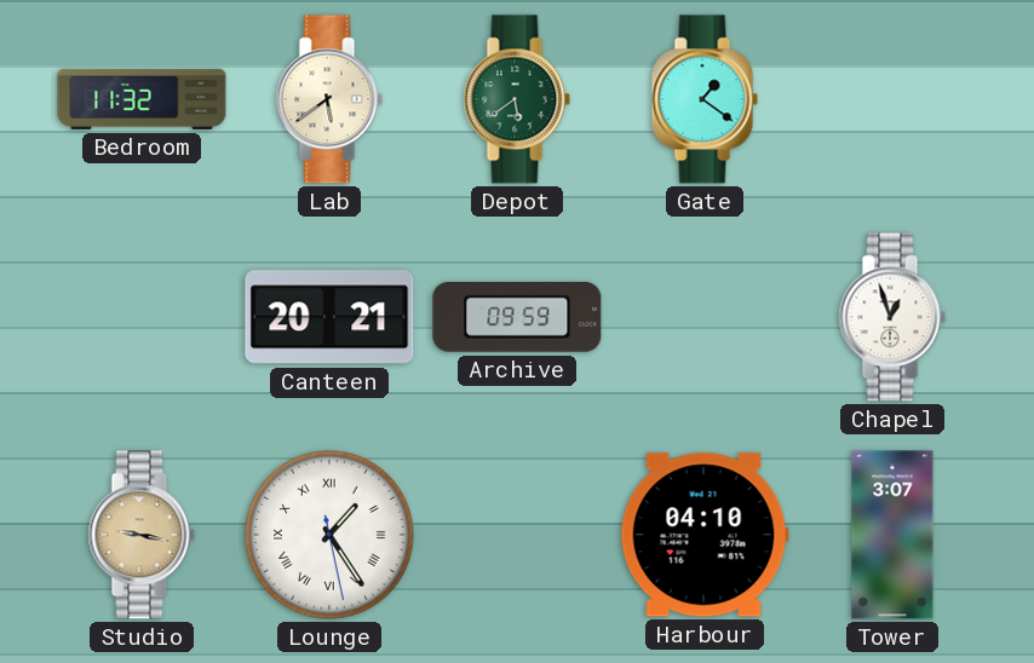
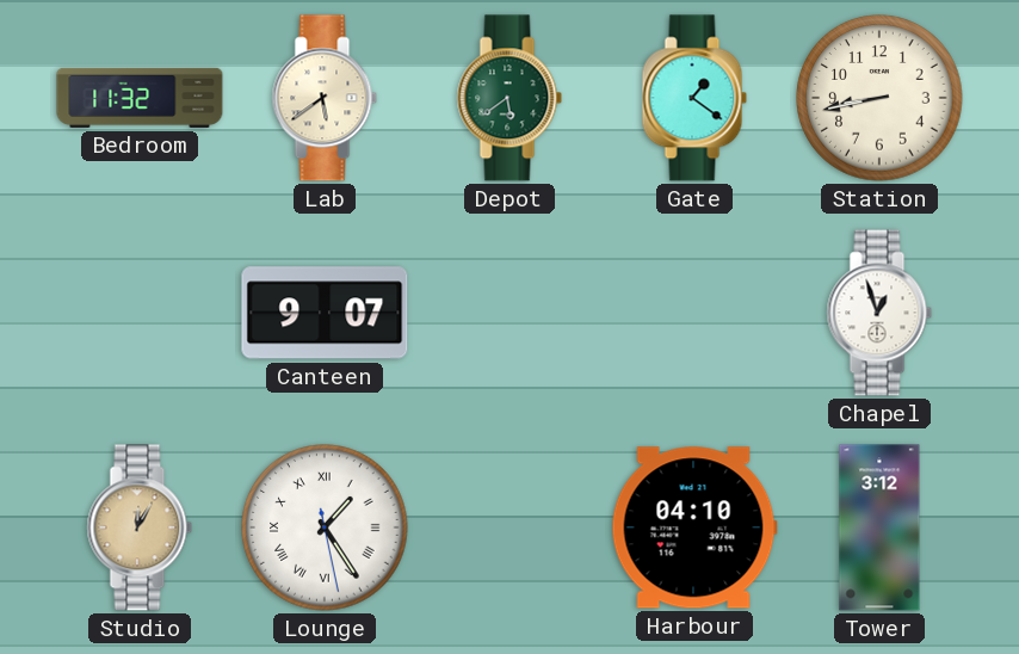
Station: none -> 8:43 (879, 98)
Canteen: 20:21 -> 9:07 (325, 313)
Archive: 09:59 -> none (517, 317)
Studio: 9:17 -> 12:05 (140, 527)
Tower: 3:07 -> 3:12 (879, 527)
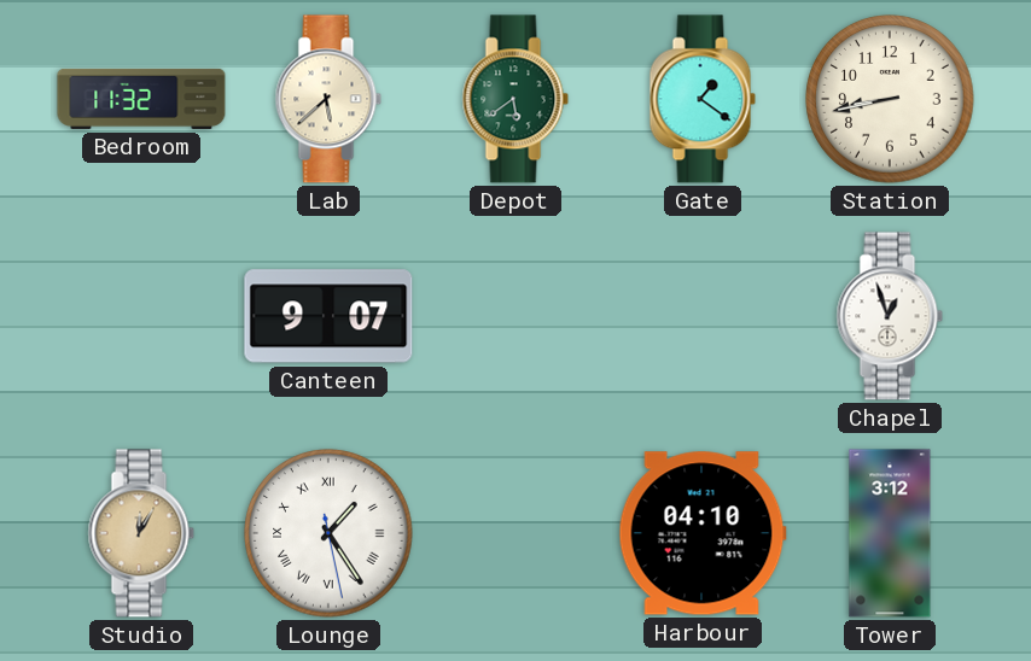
Lab: 5:39 -> 5:38 (328, 99)
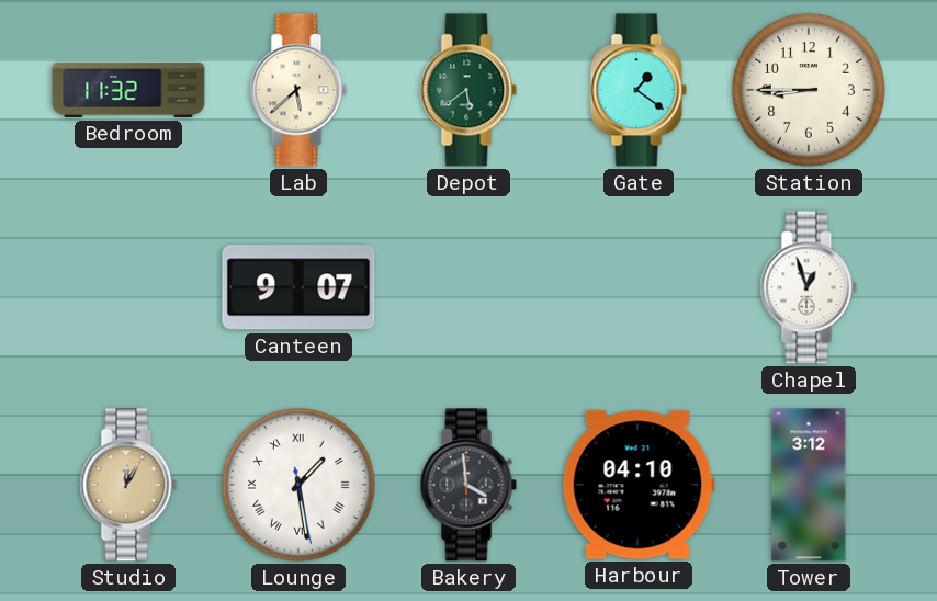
Station: 8:43 -> 8:45 (809, 90)
Lounge: 1:24 -> 1:28 (298, 485)
Bakery: none -> 3:59 (468, 485)
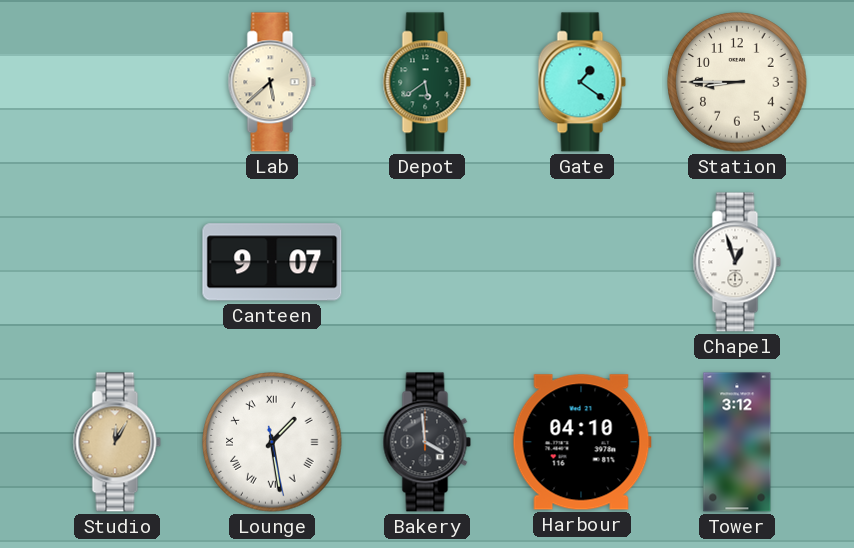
Bedroom: 11:32 -> none (128, 90)
